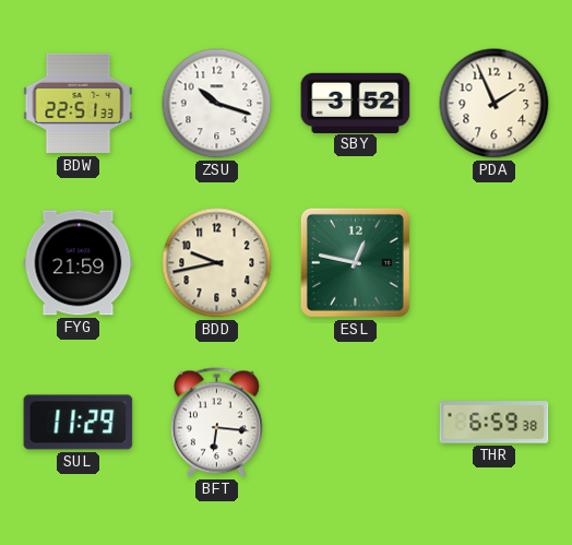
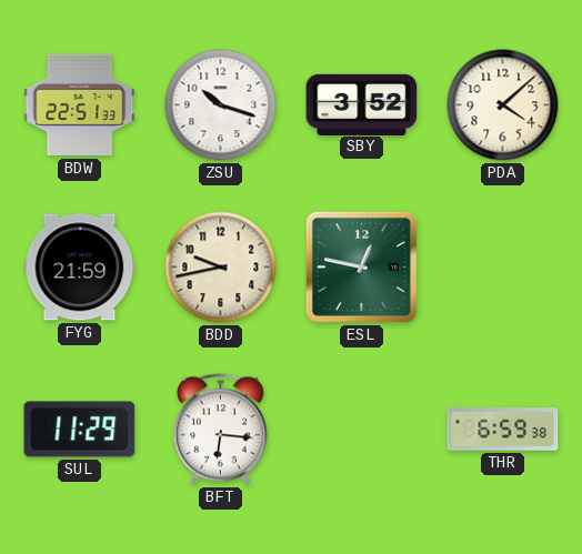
PDA: 1:56 -> 4:08 (503, 105)
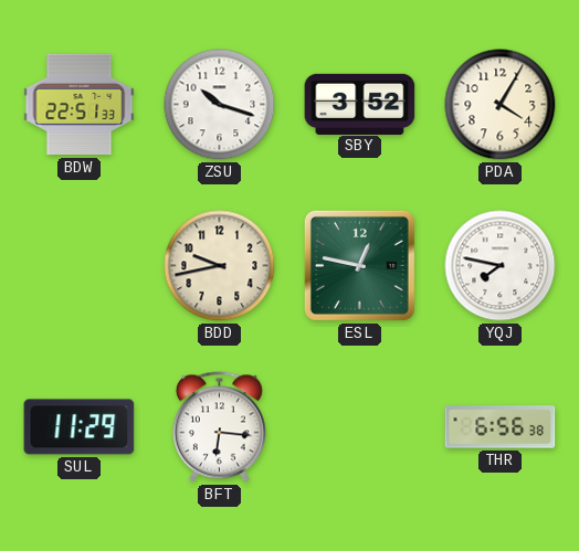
PDA: 4:08 -> 4:05 (501, 105)
FYG: 21:59 -> none (80, 268)
YQJ: none -> 7:47 (501, 266)
THR: 6:59 -> 6:56 (501, 427)
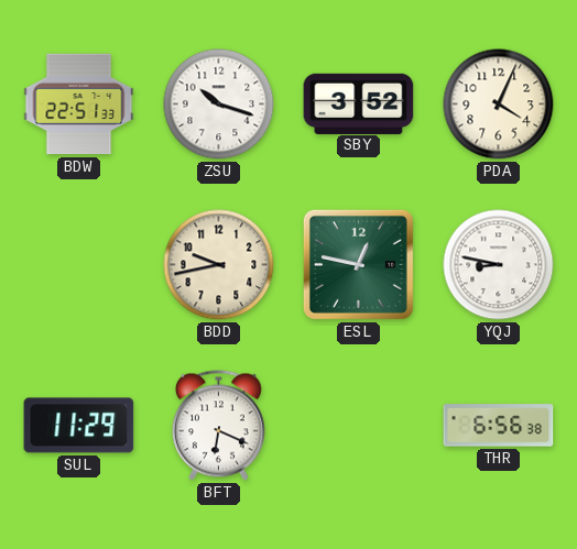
PDA: 4:05 -> 4:04 (499, 105)
YQJ: 7:47 -> 8:47 (499, 265)
BFT: 6:16 -> 6:19 (218, 426)
